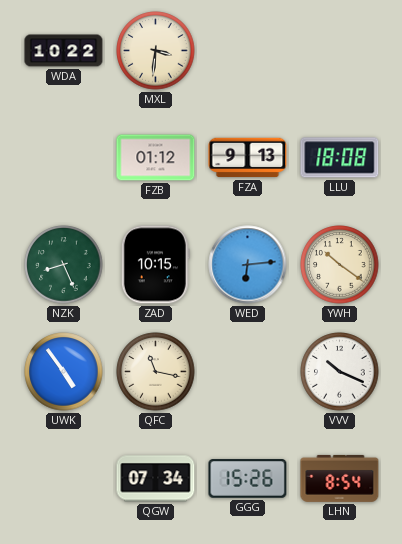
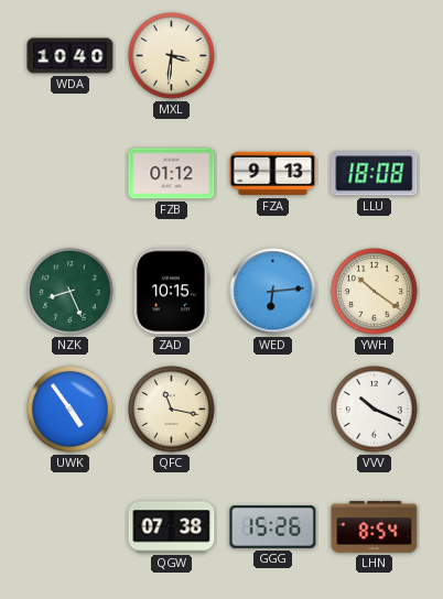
WDA: 10:22 -> 10:40 (71, 56)
QGW: 07:34 -> 07:38 (172, 527)
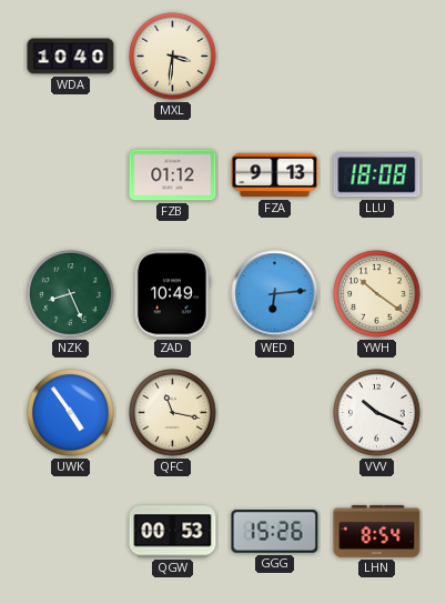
ZAD: 10:15 -> 10:49 (172, 294)
QGW: 07:38 -> 00:53 (173, 532)
